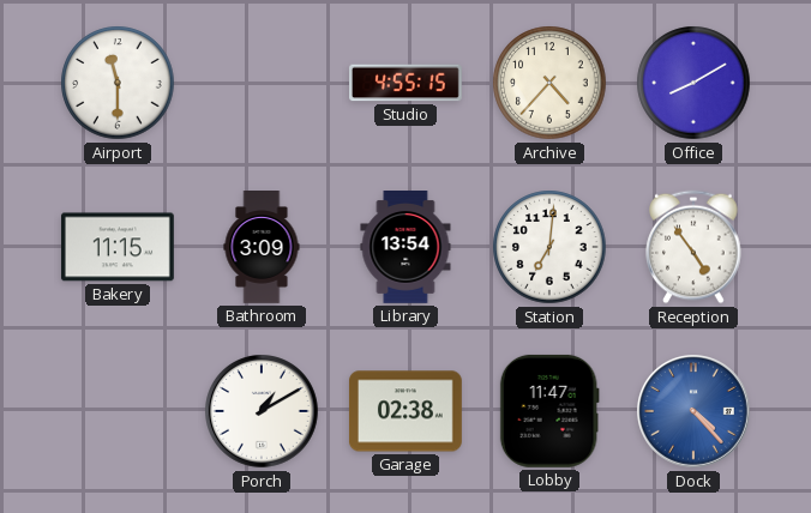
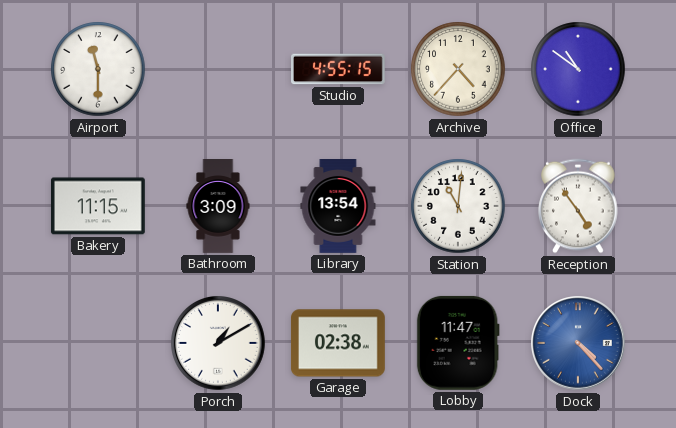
Office: 8:10 -> 10:51 (578, 69)
Station: 7:01 -> 11:01 (458, 206)
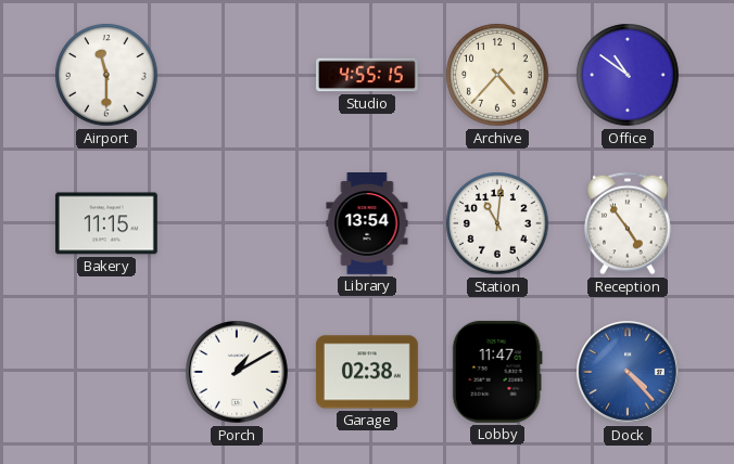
Bathroom: 3:09 -> none (218, 207)
